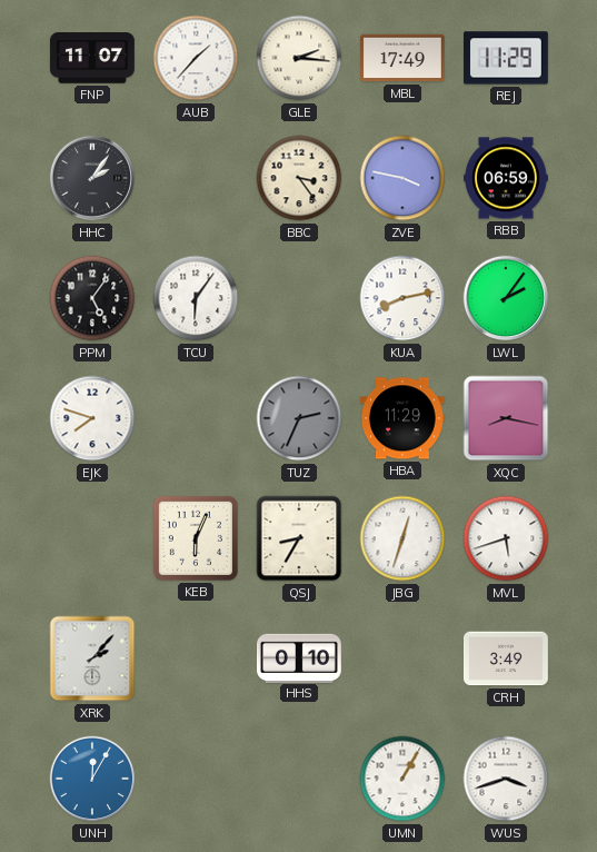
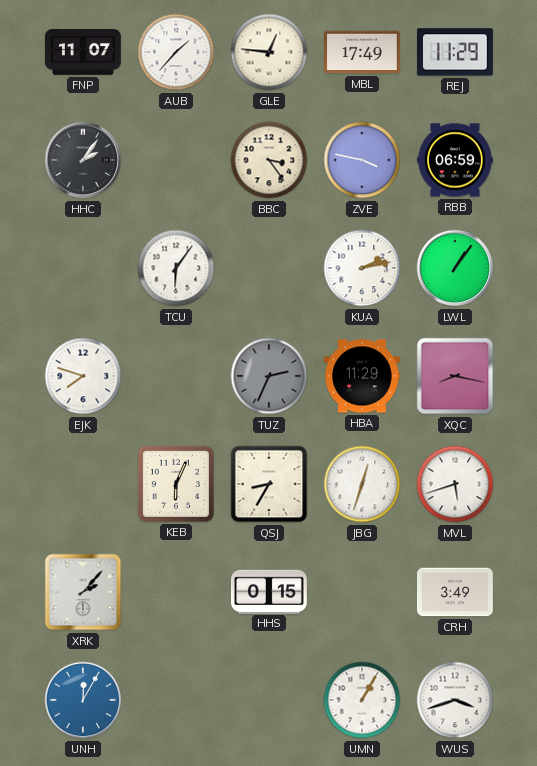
GLE: 2:16 -> 12:46 (269, 52)
PPM: 5:06 -> none (92, 298)
KUA: 8:13 -> 2:13 (362, 268)
LWL: 2:06 -> 1:06 (455, 268)
HHS: 0:10 -> 0:15 (269, 591)
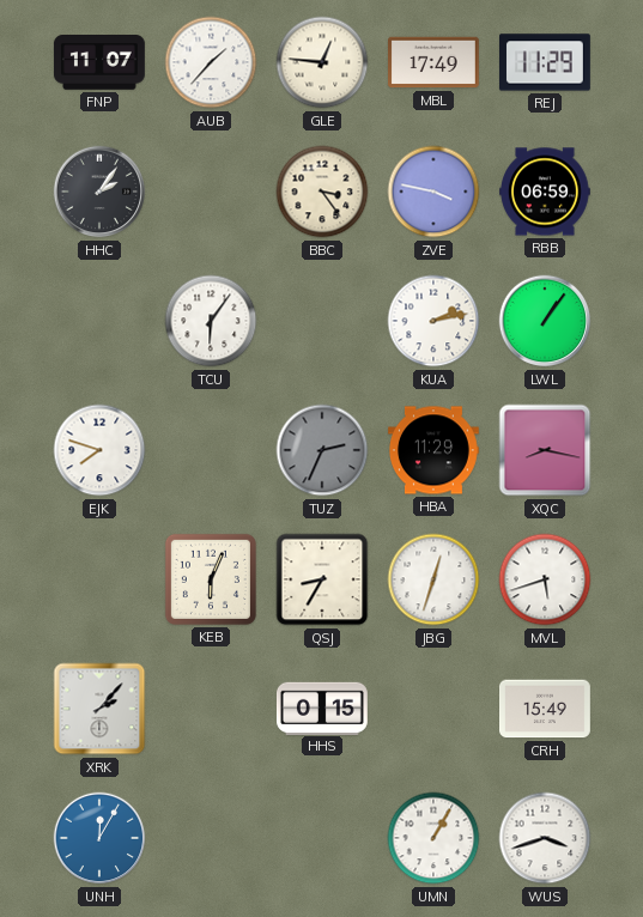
CRH: 3:49 -> 15:49 (545, 709)
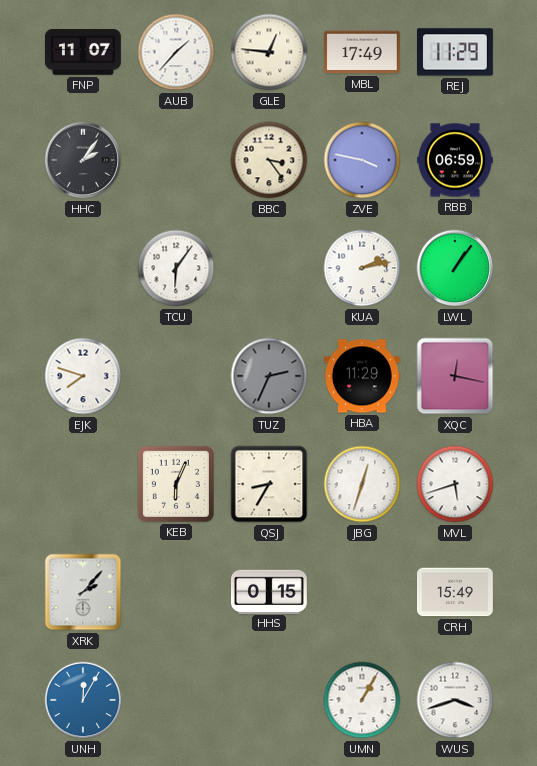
XQC: 8:17 -> 12:17 (455, 376)
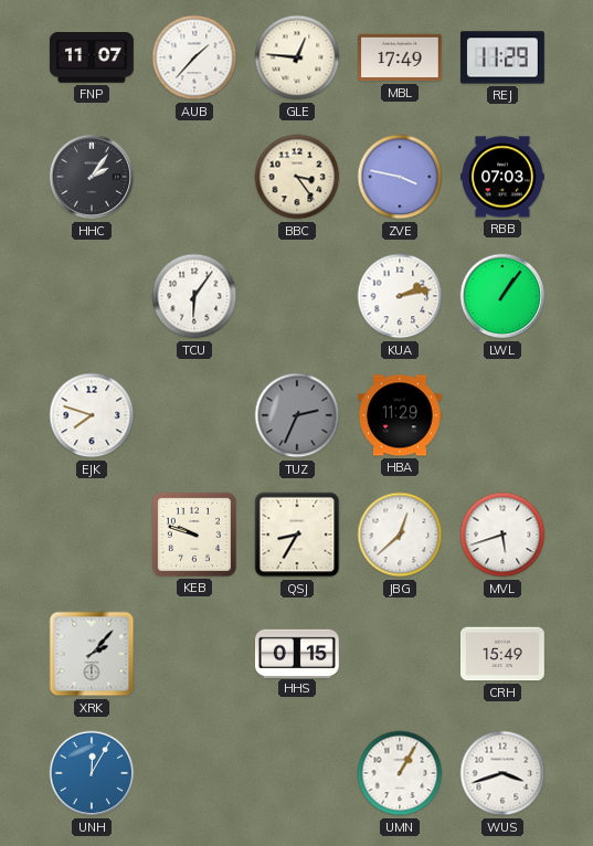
RBB: 06:59 -> 07:03 (504, 177)
XQC: 12:17 -> none (455, 376)
KEB: 6:04 -> 9:48 (194, 535)
JBG: 12:33 -> 12:38 (400, 535)
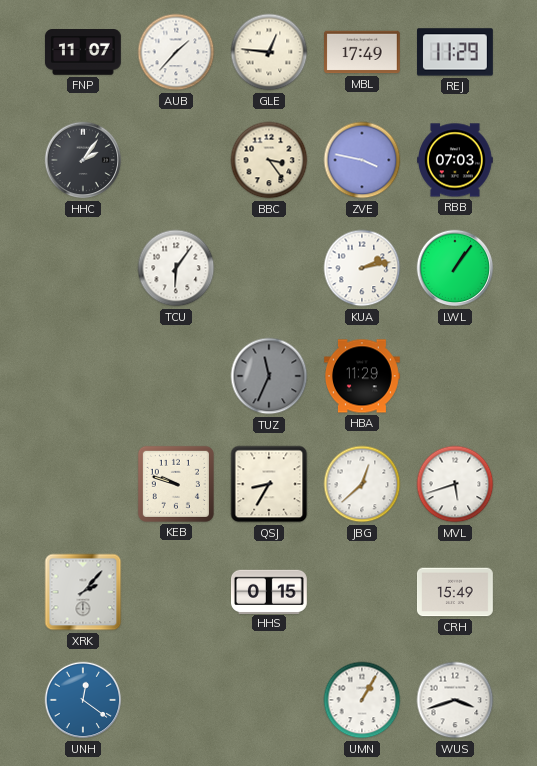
EJK: 7:48 -> none (92, 415)
TUZ: 2:34 -> 11:34 (269, 376)
UNH: 12:05 -> 12:21 (83, 700)
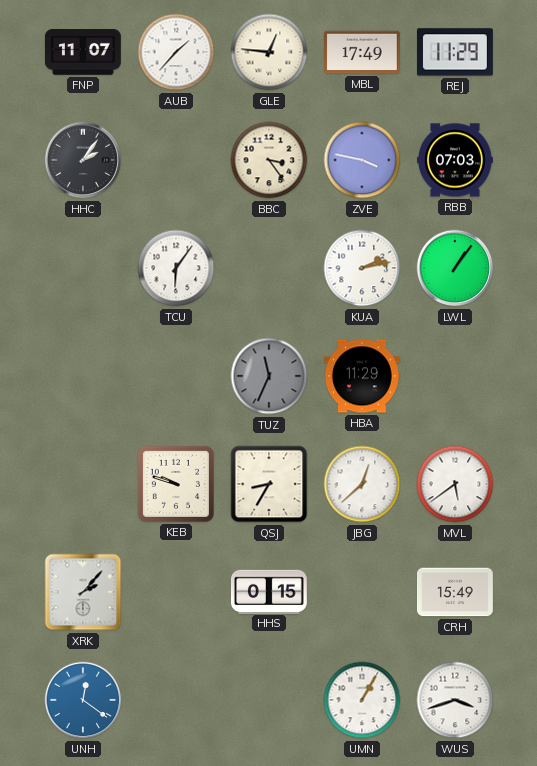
MVL: 5:42 -> 5:39 (455, 484)
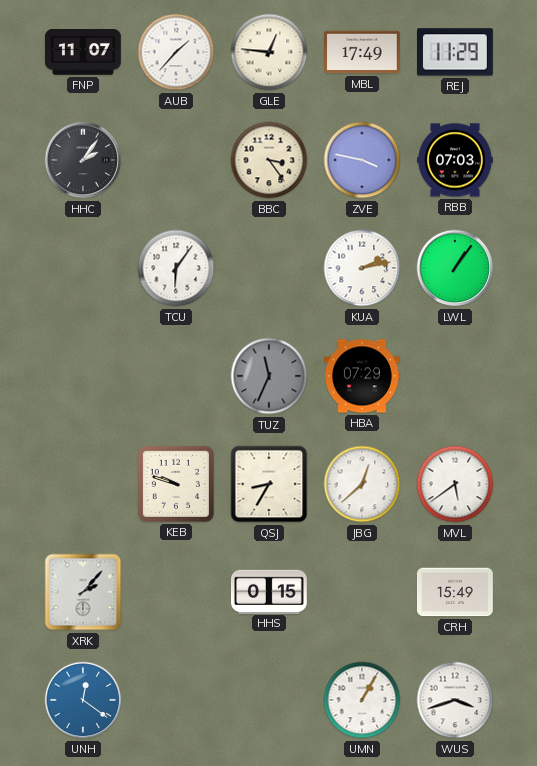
HBA: 11:29 -> 07:29 (363, 376)
